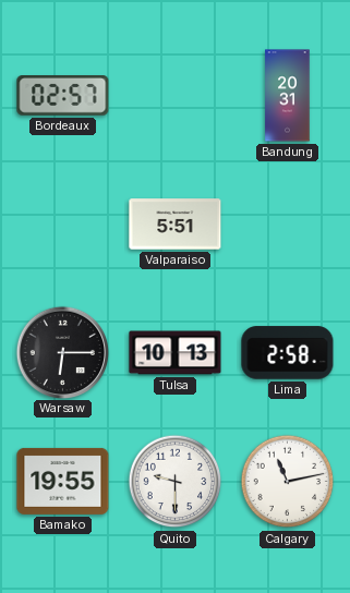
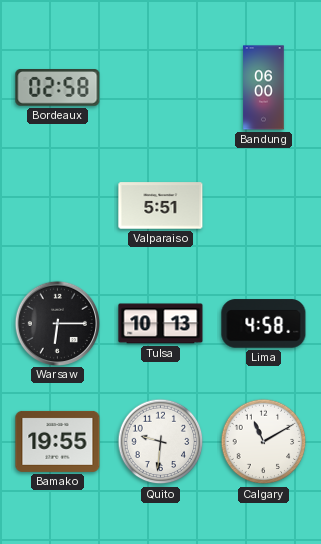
Bordeaux: 02:57 -> 02:58 (58, 88)
Bandung: 20:31 -> 06:00 (264, 88)
Lima: 2:58 -> 4:58 (264, 324)
Quito: 9:30 -> 9:31 (161, 442)
Calgary: 11:13 -> 11:10 (264, 442)
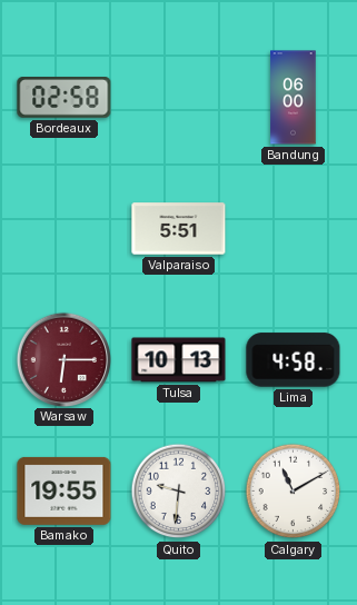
Warsaw dial: black -> burgundy (63, 359)
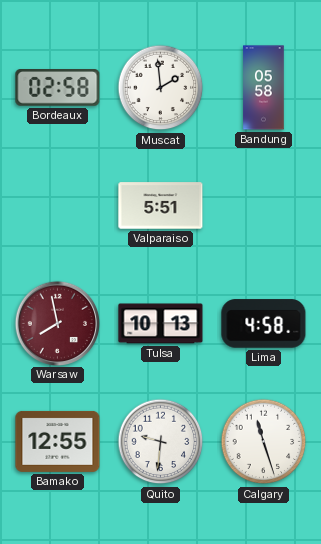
Muscat: none -> 1:59 (161, 88)
Bandung: 06:00 -> 05:58 (264, 88)
Warsaw: 6:15 -> 7:58 (57, 323)
Bamako: 19:55 -> 12:55 (58, 441)
Calgary: 11:10 -> 11:27 (264, 442)
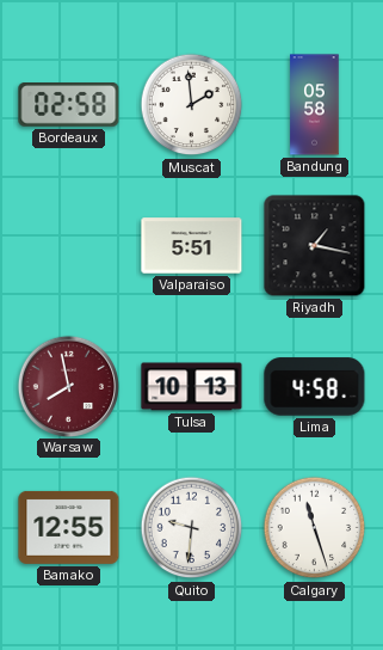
Riyadh: none -> 1:17 (315, 246)
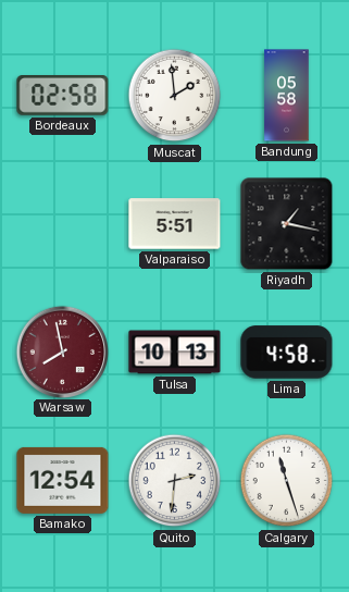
Bamako: 12:55 -> 12:54 (63, 480)
Quito: 9:31 -> 2:31 (175, 481)
